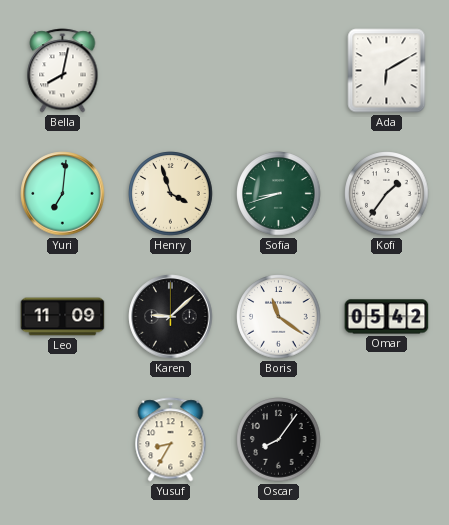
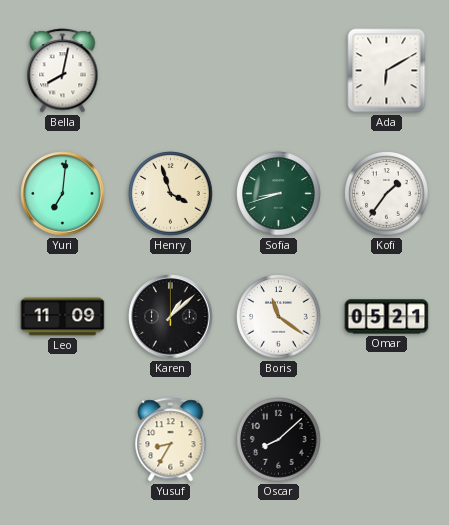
Karen: 9:08 -> 1:08 (171, 317)
Omar: 05:42 -> 05:21 (387, 317)
Oscar: 8:06 -> 8:08 (279, 440)
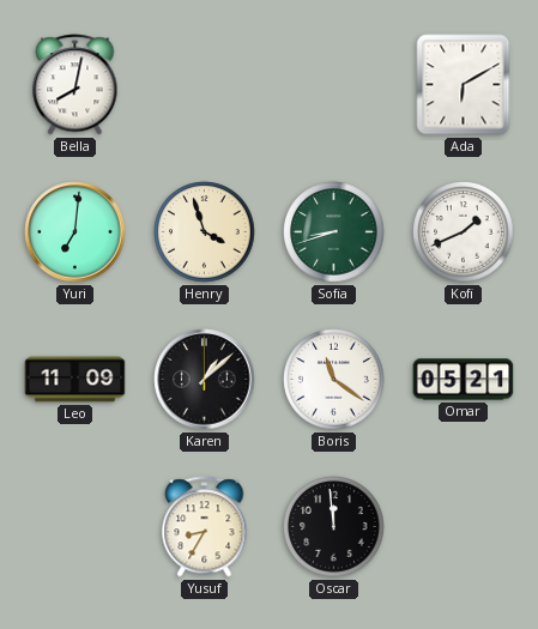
Kofi: 1:36 -> 1:41 (464, 232)
Oscar: 8:08 -> 11:59 (334, 527)
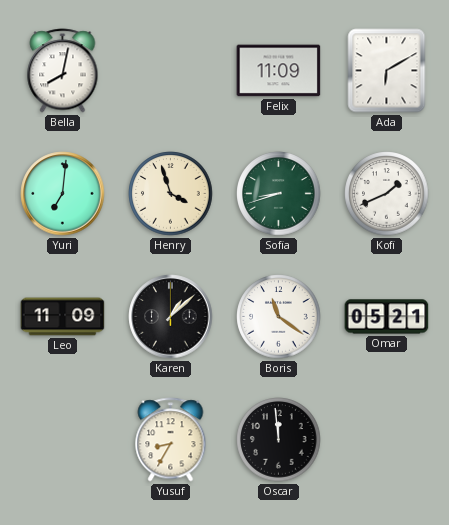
Felix: none -> 11:09 (279, 71)
